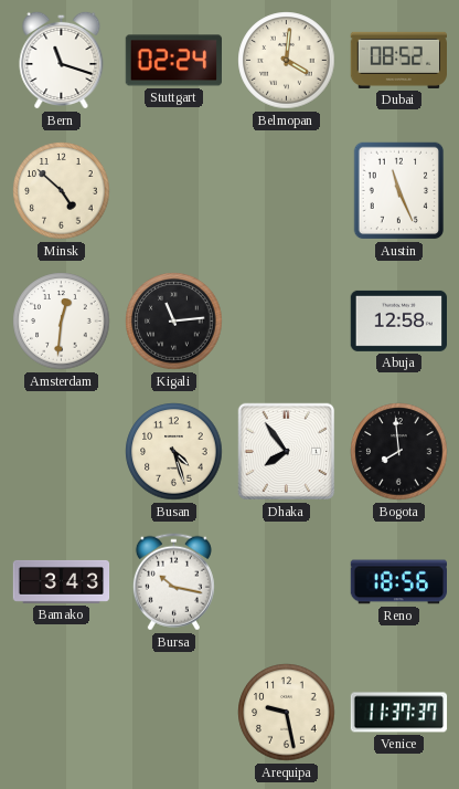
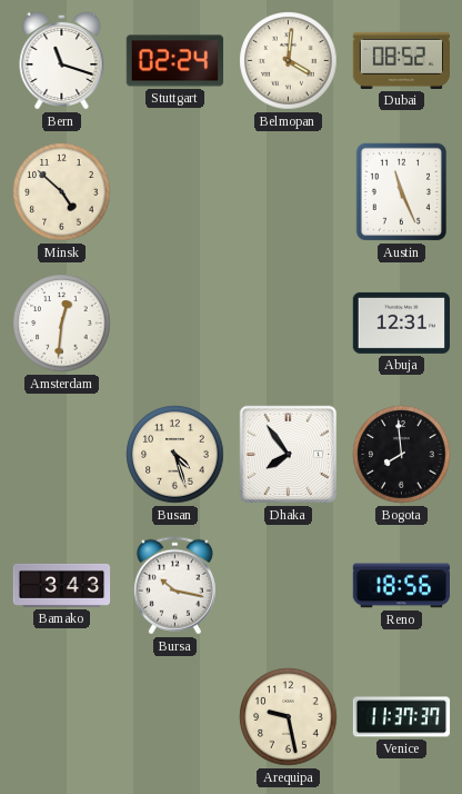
Kigali: 11:14 -> none (174, 322)
Abuja: 12:58 -> 12:31 (401, 322)
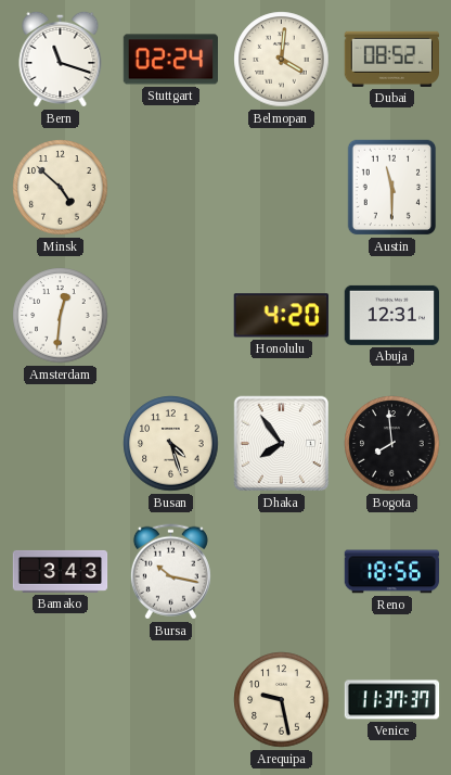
Austin: 11:26 -> 11:30 (392, 188)
Honolulu: none -> 4:20 (281, 316)
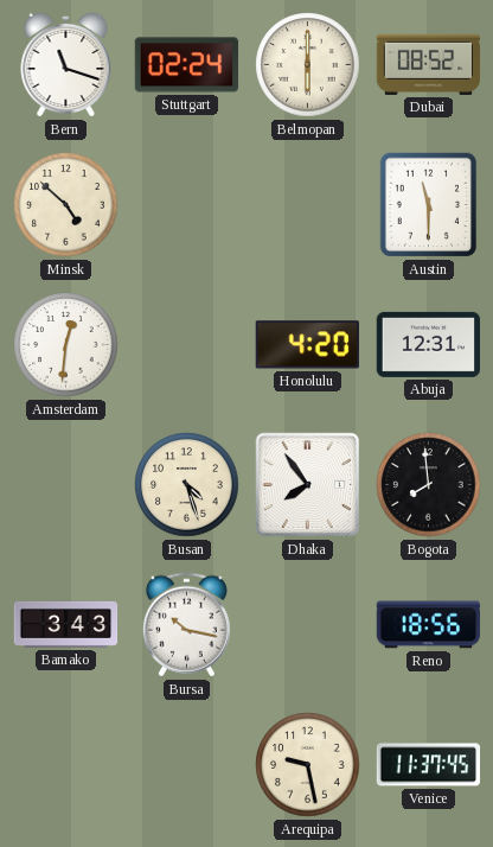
Belmopan: 4:01 -> 6:00 (308, 65)
Venice: 11:37:37 -> 11:37:45 (429, 765)
